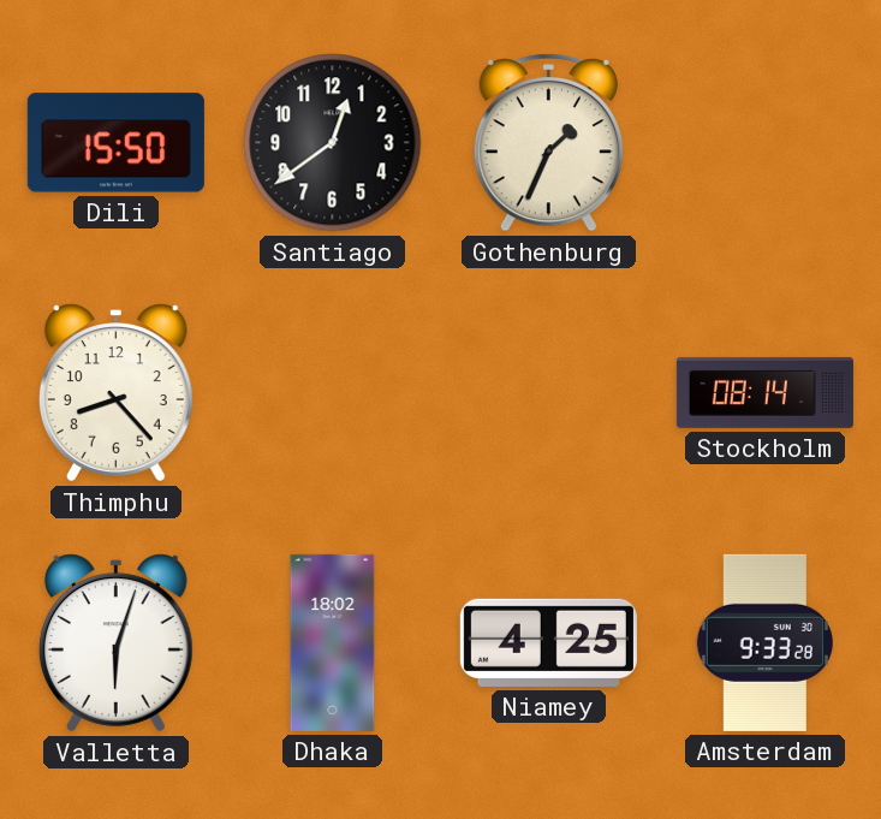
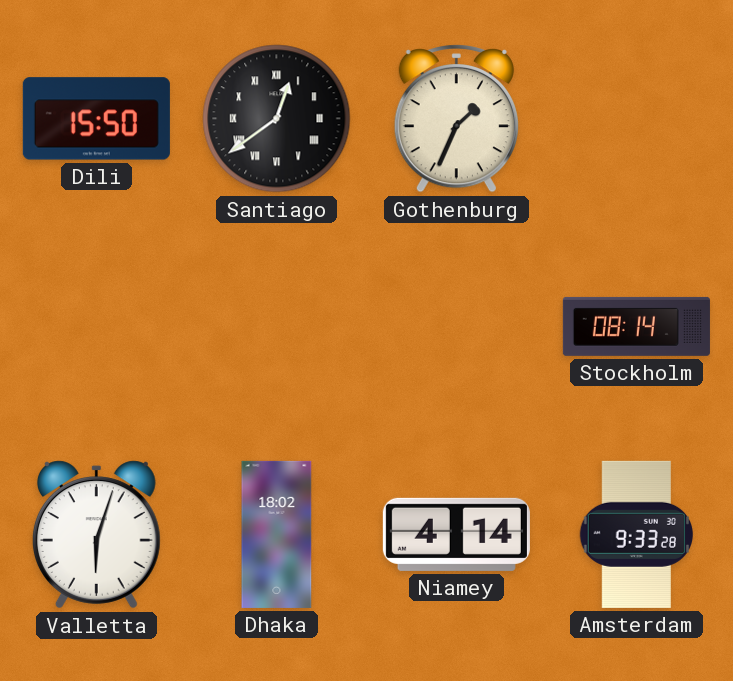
Santiago numerals: Arabic -> Roman (277, 119)
Thimphu: 8:23 -> none (115, 393)
Niamey: 4:25 -> 4:14 (456, 534)
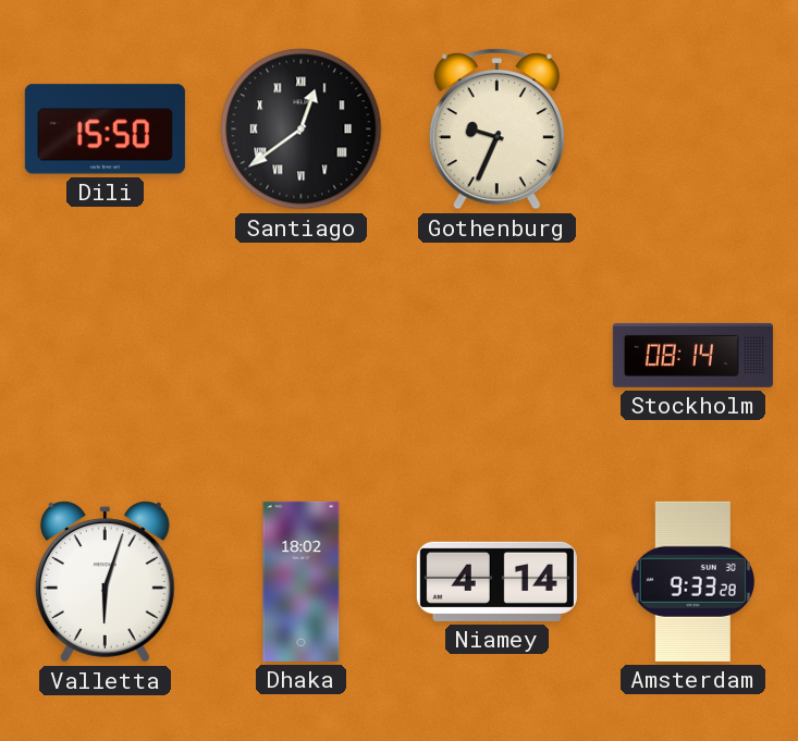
Gothenburg: 1:34 -> 9:34 (496, 129)
